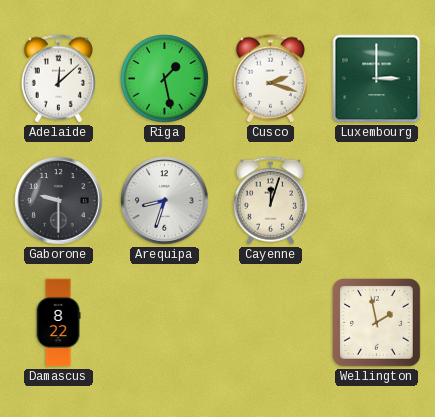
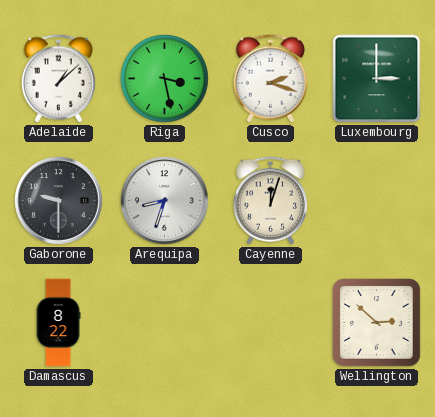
Adelaide: 12:08 -> 1:08 (58, 79)
Riga: 1:28 -> 3:28 (165, 79)
Wellington: 1:58 -> 2:52 (377, 323)
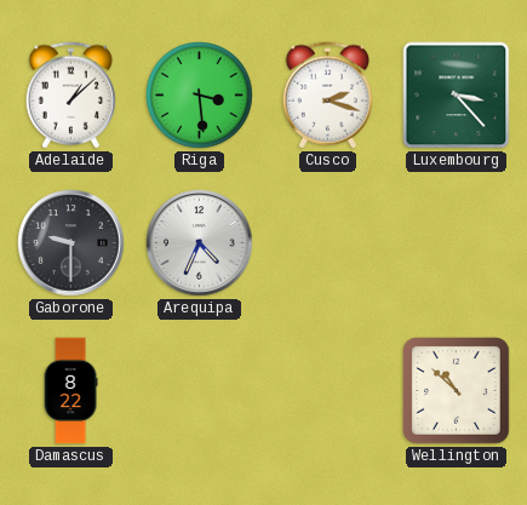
Riga: 3:28 -> 3:29 (200, 96)
Luxembourg: 3:00 -> 3:23 (457, 96)
Arequipa: 8:33 -> 4:34 (200, 243)
Cayenne: 12:03 -> none (270, 201)
Wellington: 2:52 -> 10:52 (457, 391)
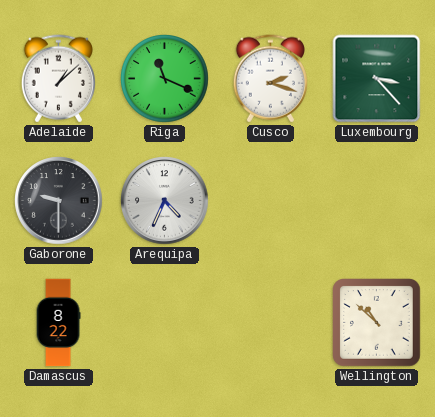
Riga: 3:29 -> 11:19 (165, 79)
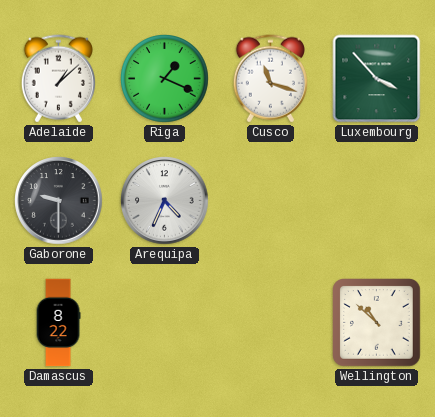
Riga: 11:19 -> 1:19 (165, 79)
Cusco: 2:18 -> 11:18 (270, 79)
Luxembourg: 3:23 -> 3:53 (377, 79)
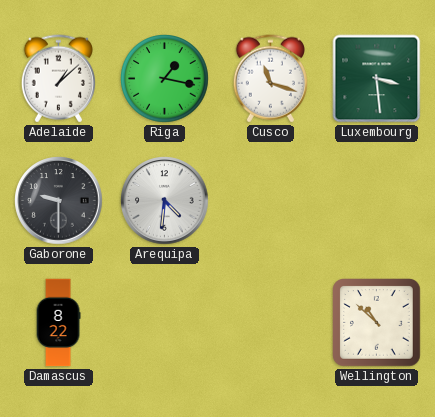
Riga: 1:19 -> 1:17 (165, 79)
Luxembourg: 3:53 -> 3:29 (377, 79)
Arequipa: 4:34 -> 4:31 (165, 201)
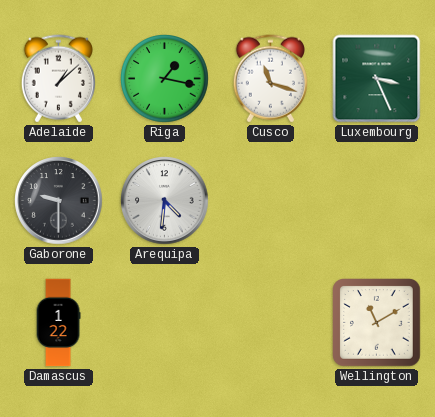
Luxembourg: 3:29 -> 3:26 (377, 79)
Damascus: 8:22 -> 1:22 (58, 323)
Wellington: 10:52 -> 11:10 (377, 323)
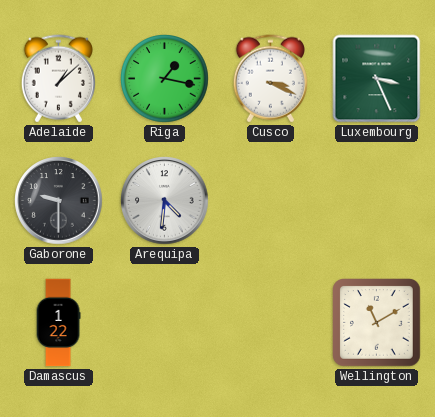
Cusco: 11:18 -> 3:19 (270, 79)
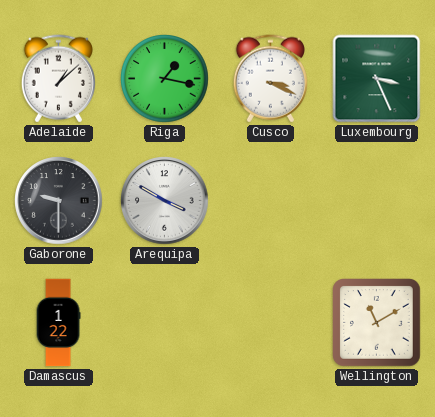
Arequipa: 4:31 -> 3:50 (165, 201)
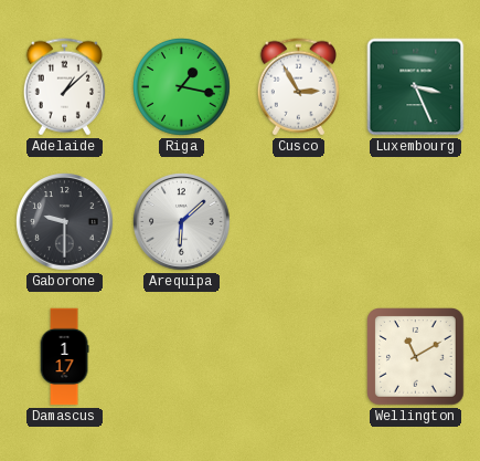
Cusco: 3:19 -> 2:55 (298, 87)
Arequipa: 3:50 -> 6:08 (182, 222)
Damascus: 1:22 -> 1:17 (64, 357)
